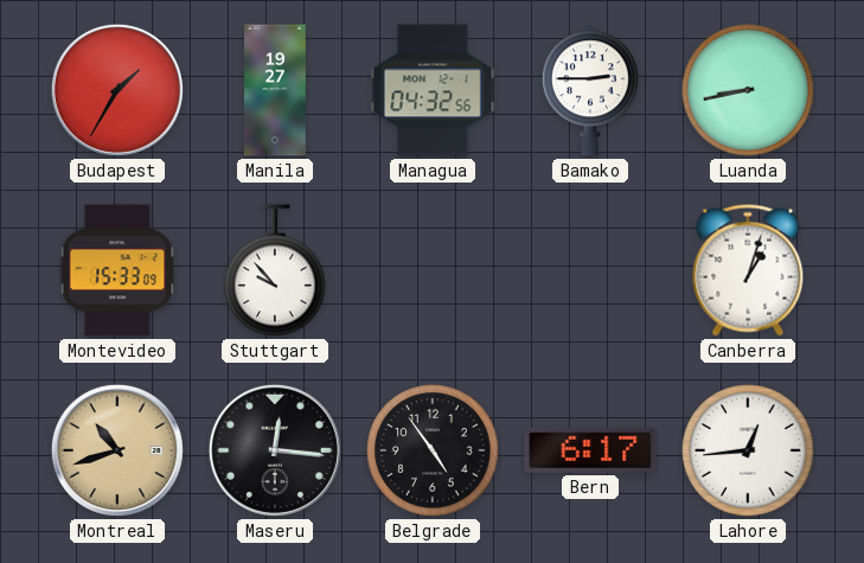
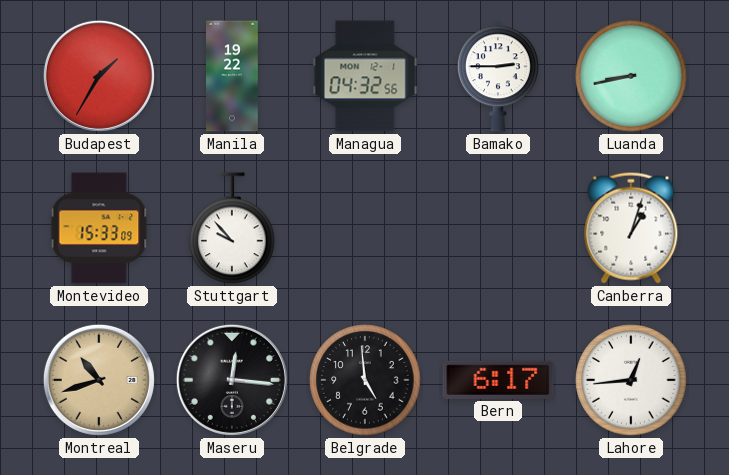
Manila: 19:27 -> 19:22 (232, 76)
Belgrade: 4:54 -> 4:59 (365, 380)
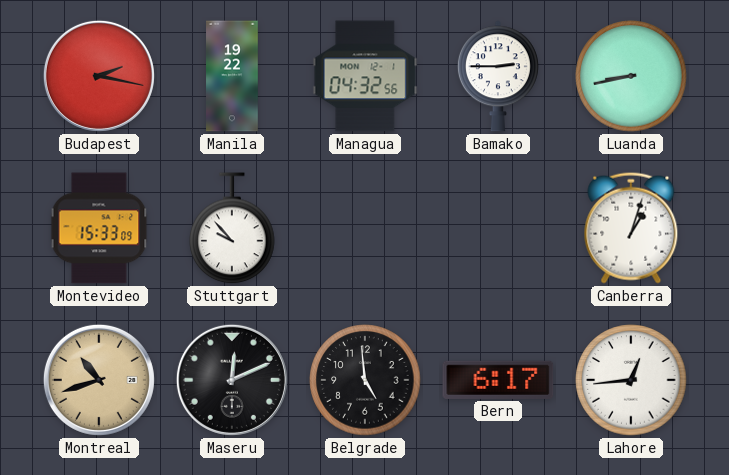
Budapest: 1:35 -> 2:17 (99, 76)
Maseru: 12:16 -> 12:11 (232, 380)
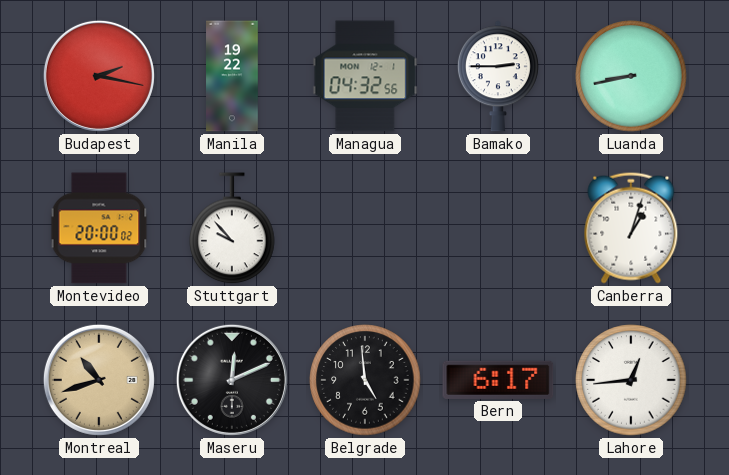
Montevideo: 15:33 -> 20:00 (99, 228)
